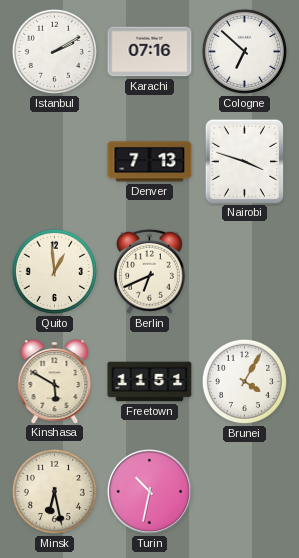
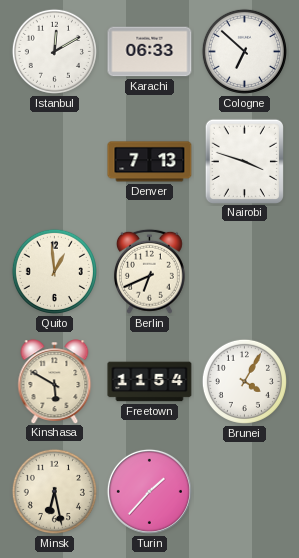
Istanbul: 2:10 -> 12:10 (54, 51)
Karachi: 07:16 -> 06:33 (150, 52)
Freetown: 11:51 -> 11:54 (150, 382)
Turin: 10:32 -> 1:37 (149, 491)
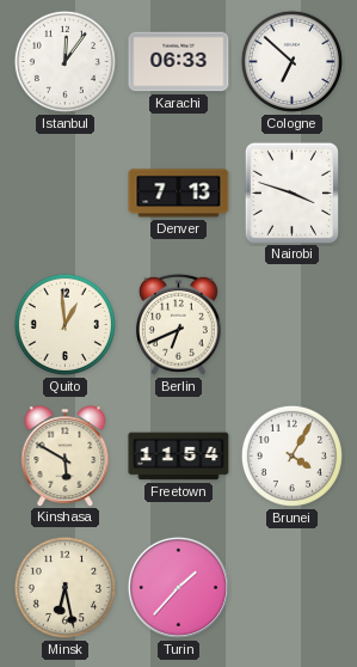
Istanbul: 12:10 -> 12:06 (64, 61)
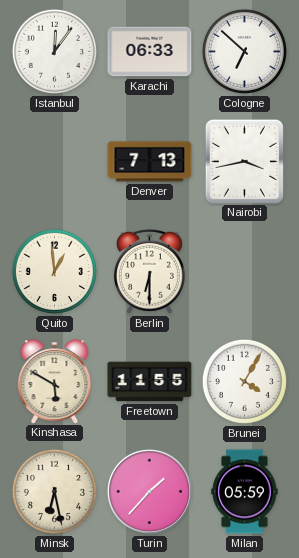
Nairobi: 3:48 -> 3:43 (244, 161)
Berlin: 6:41 -> 6:30 (149, 271)
Freetown: 11:54 -> 11:55 (150, 382)
Milan: none -> 05:59 (245, 492)
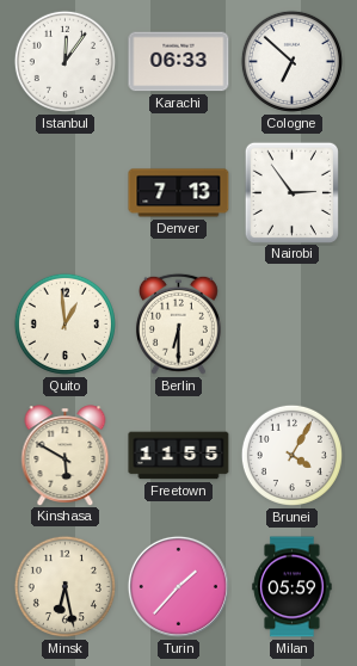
Nairobi: 3:43 -> 2:54 (291, 192)
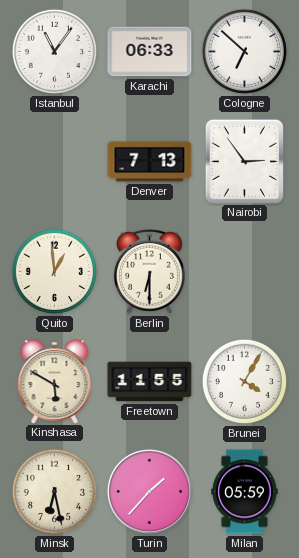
Istanbul: 12:06 -> 11:06 (54, 51)
